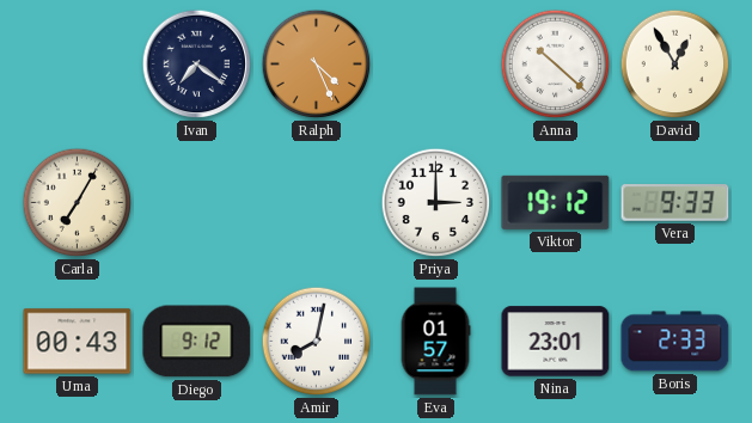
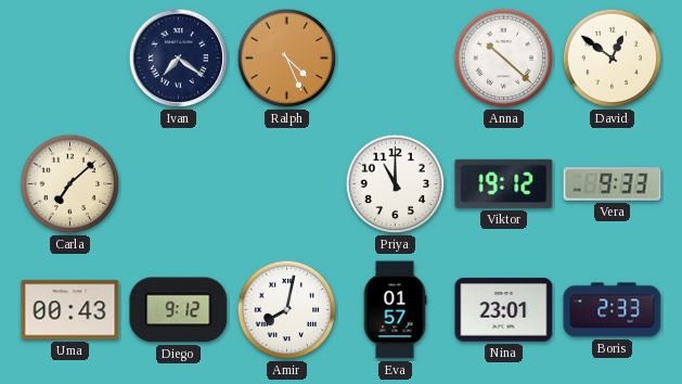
David: 12:55 -> 12:51 (613, 59)
Carla: 7:05 -> 7:08 (70, 184)
Priya: 3:00 -> 11:00 (396, 184)
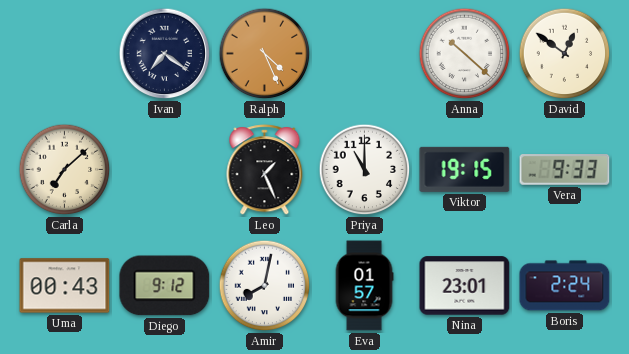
Leo: none -> 1:26 (265, 170)
Viktor: 19:12 -> 19:15 (465, 169)
Boris: 2:33 -> 2:24 (565, 286)
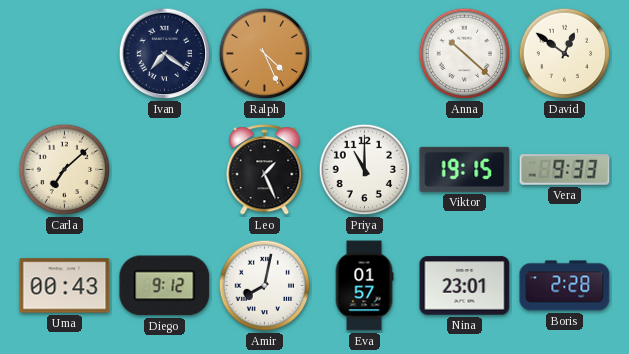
Boris: 2:24 -> 2:28 (565, 286)
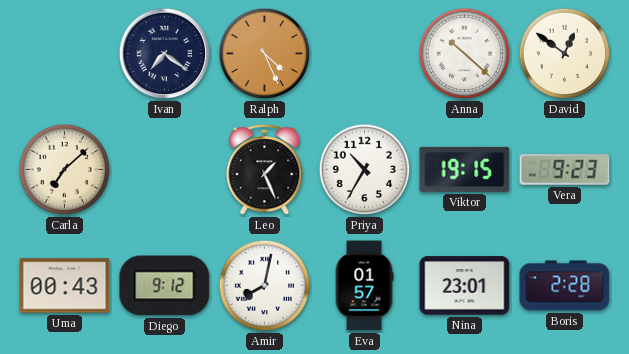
Priya: 11:00 -> 10:35 (365, 170)
Vera: 9:33 -> 9:23 (565, 170)
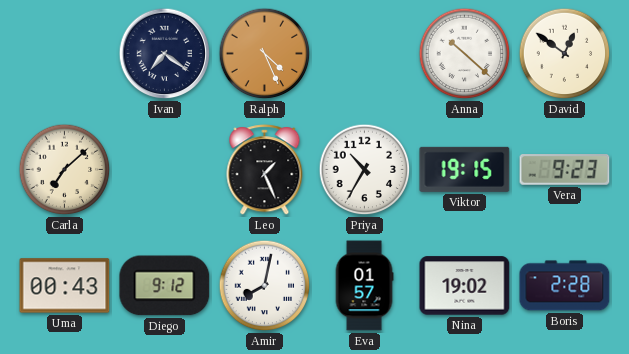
Nina: 23:01 -> 19:02 (465, 286)
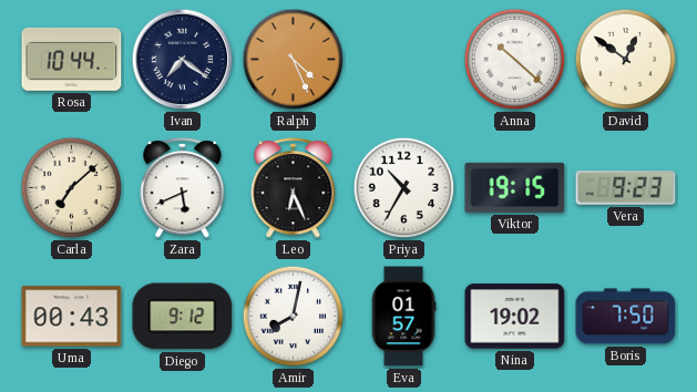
Rosa: none -> 10:44 (72, 59)
Zara: none -> 5:41 (183, 188)
Leo: 1:26 -> 6:26 (294, 188)
Boris: 2:28 -> 7:50 (626, 317)
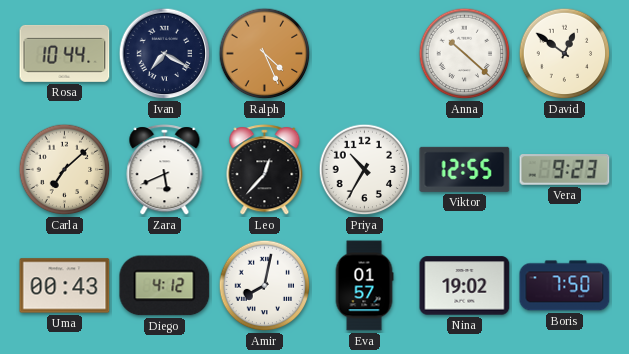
Ivan: 7:21 -> 7:20 (165, 54)
Leo: 6:26 -> 12:37 (265, 170)
Viktor: 19:15 -> 12:55 (465, 169)
Diego: 9:12 -> 4:12 (165, 286)
